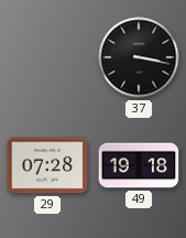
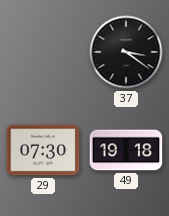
37: 3:17 -> 3:21 (126, 52)
29: 07:28 -> 07:30 (43, 150)
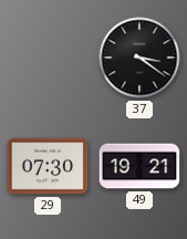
49: 19:18 -> 19:21 (139, 166)
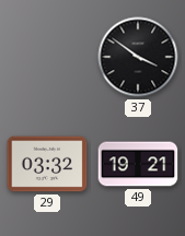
37: 3:21 -> 3:51 (138, 57)
29: 07:30 -> 03:32 (47, 164)
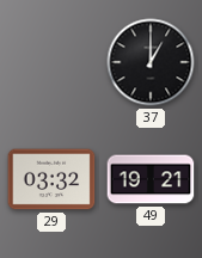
37: 3:51 -> 1:00 (151, 62)
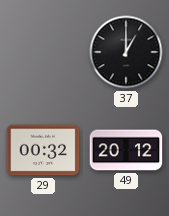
29: 03:32 -> 00:32 (43, 150)
49: 19:21 -> 20:12 (126, 150)
